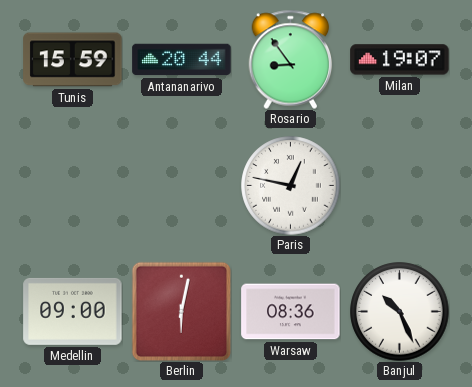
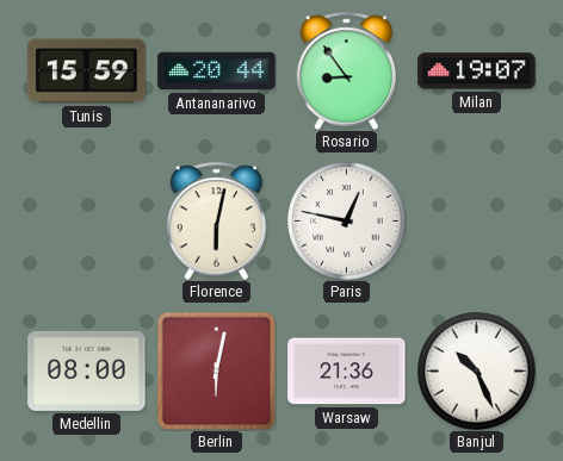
Florence: none -> 6:02 (217, 220)
Medellin: 09:00 -> 08:00 (87, 370)
Warsaw: 08:36 -> 21:36 (347, 372)
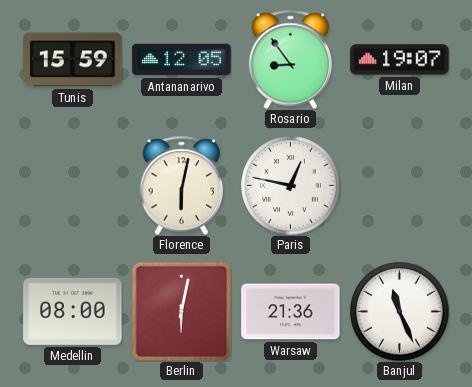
Antananarivo: 20:44 -> 12:05 (182, 60)
Banjul: 10:26 -> 11:26 (400, 312)
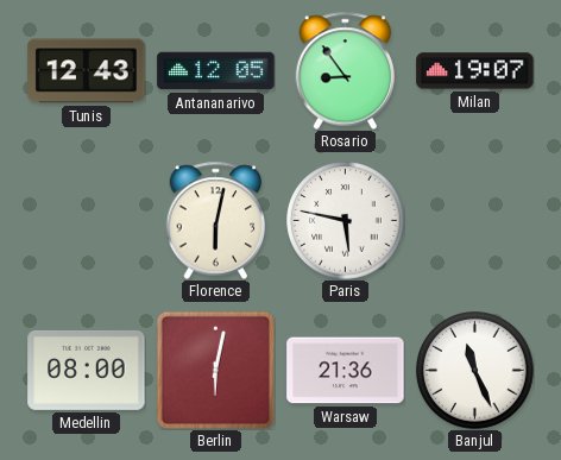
Tunis: 15:59 -> 12:43 (87, 71)
Paris: 12:47 -> 5:47 (346, 221)
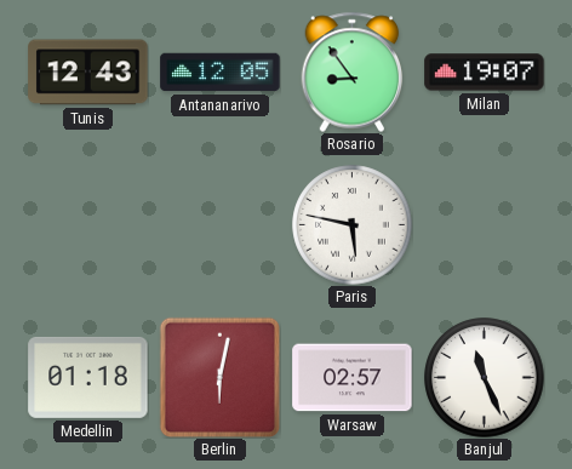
Florence: 6:02 -> none (216, 220)
Medellin: 08:00 -> 01:18 (88, 377)
Warsaw: 21:36 -> 02:57 (353, 378)
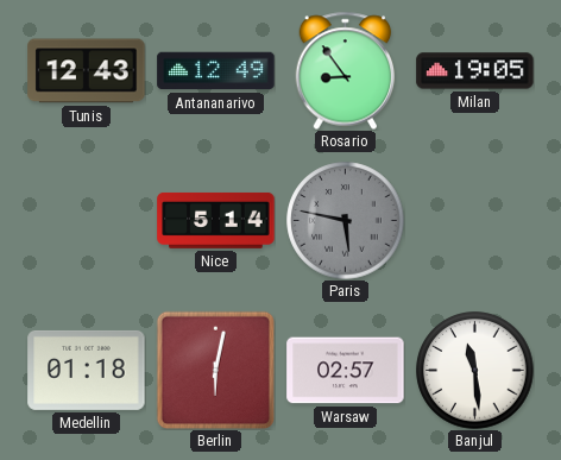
Antananarivo: 12:05 -> 12:49 (216, 71)
Milan: 19:07 -> 19:05 (475, 71)
Nice: none -> 5:14 (216, 220)
Paris dial: white -> grey (346, 221)
Banjul: 11:26 -> 11:29 (475, 371)
